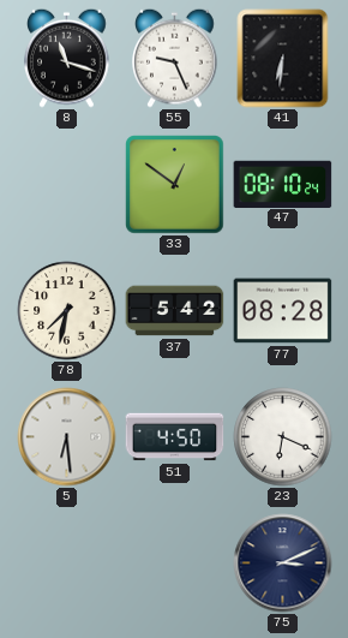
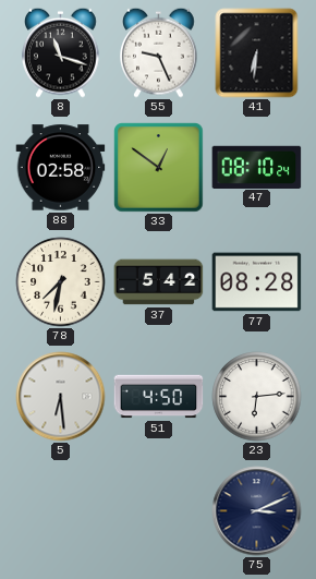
88: none -> 02:58 (61, 168)
23: 6:19 -> 6:14 (257, 397)
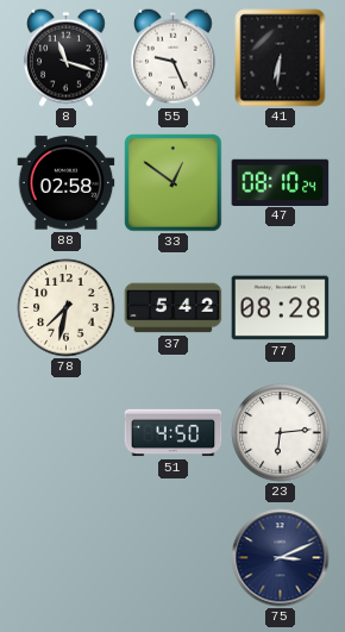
5: 6:29 -> none (61, 397)
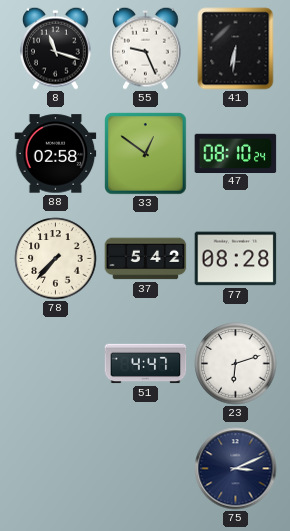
78: 7:32 -> 7:37 (56, 259)
51: 4:50 -> 4:47 (146, 364)
23: 6:14 -> 6:12 (236, 364)
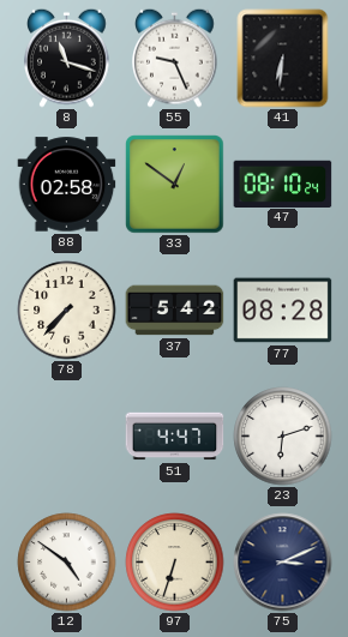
12: none -> 4:51 (67, 563)
97: none -> 6:33 (175, 563)
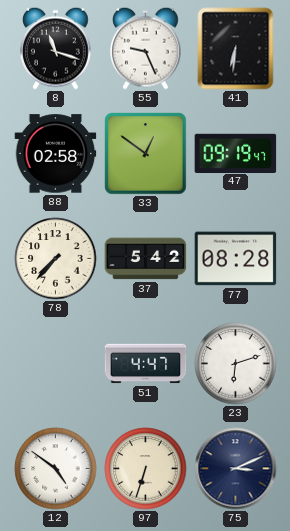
47: 08:10 -> 09:19 (236, 153)
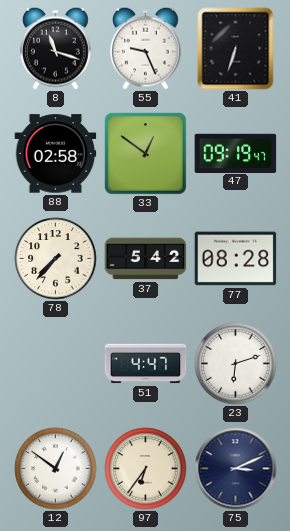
41: 6:31 -> 6:33 (236, 49)
12: 4:51 -> 12:51 (56, 469)
97: 6:33 -> 6:36 (146, 469)
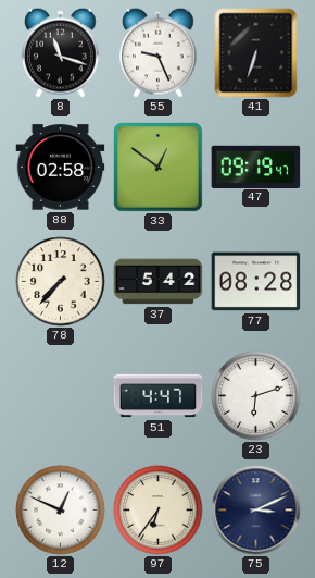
12: 12:51 -> 12:49 (61, 511)
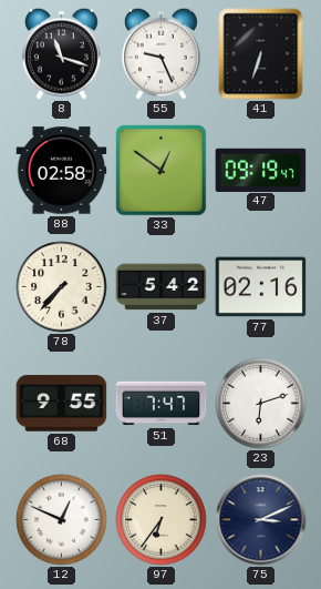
77: 08:28 -> 02:16 (261, 287)
68: none -> 9:55 (62, 404)
51: 4:47 -> 7:47 (162, 404)
